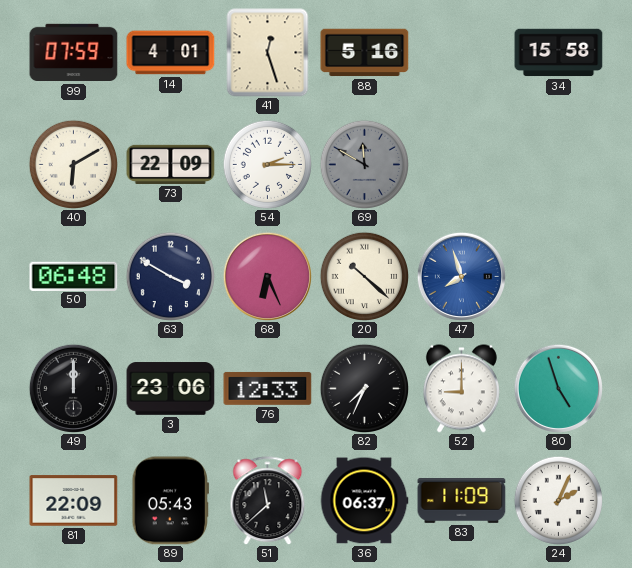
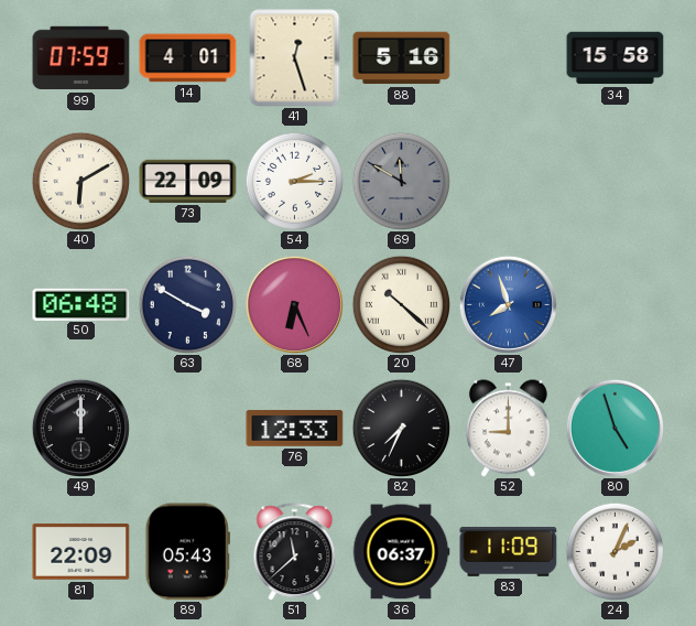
3: 23:06 -> none (171, 389)
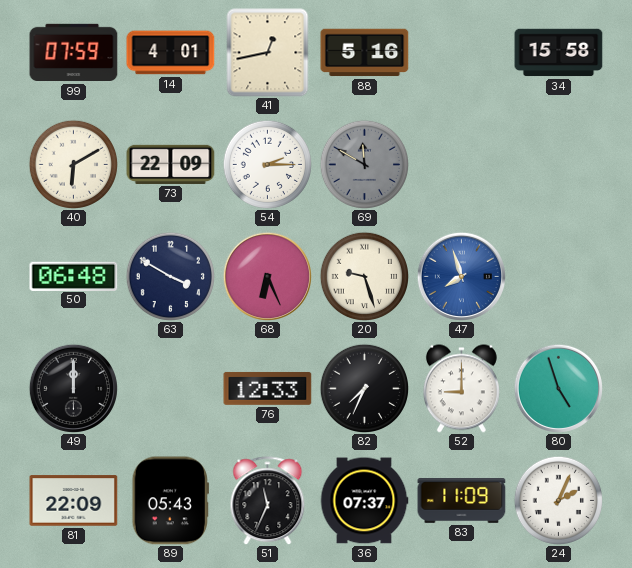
41: 12:27 -> 12:43 (268, 53)
20: 10:22 -> 9:27 (364, 276)
51: 11:38 -> 11:34 (268, 501)
36: 06:37 -> 07:37 (364, 501)
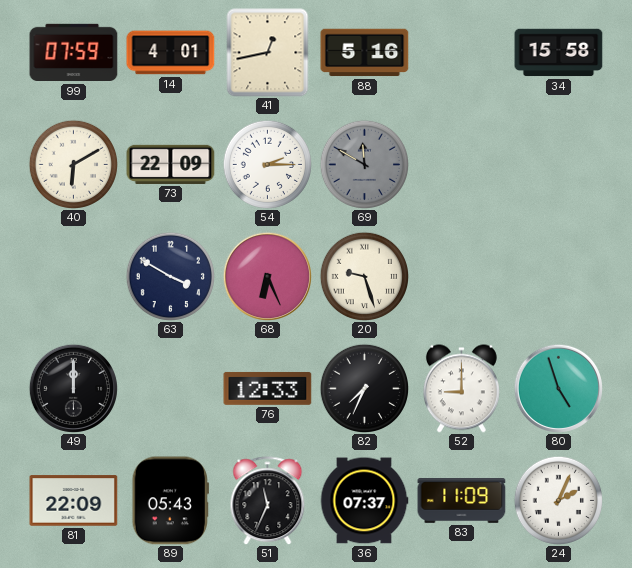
50: 06:48 -> none (74, 276)
47: 7:57 -> none (461, 276)
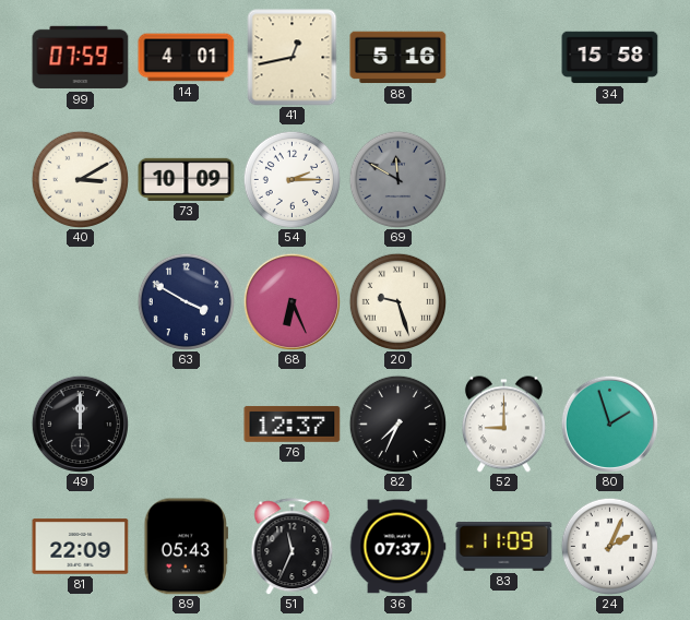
40: 6:10 -> 3:10 (80, 179)
73: 22:09 -> 10:09 (187, 179)
76: 12:33 -> 12:37 (293, 424)
80: 4:57 -> 1:57 (609, 424)
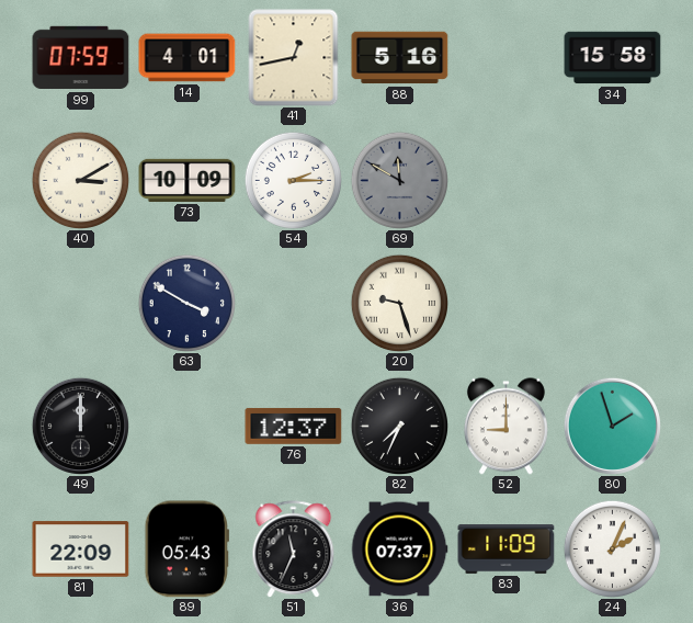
68: 6:26 -> none (292, 301)
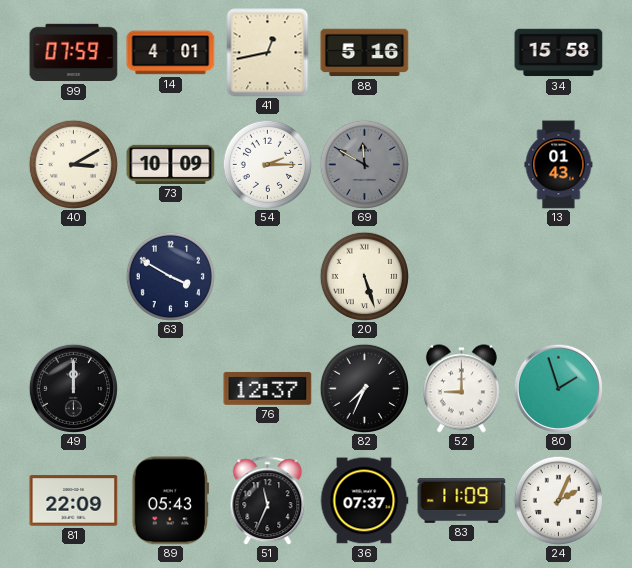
13: none -> 01:43 (559, 165)
20: 9:27 -> 5:27 (364, 276)
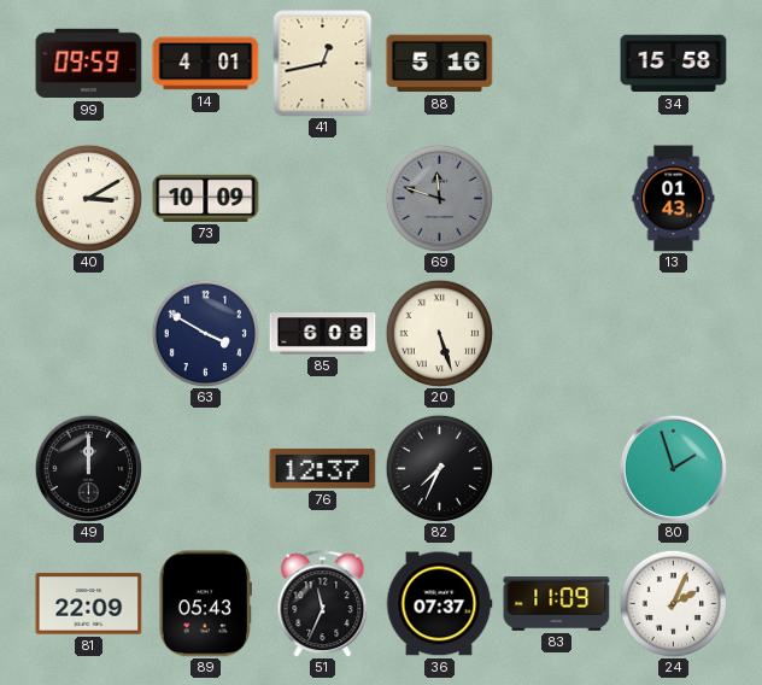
99: 07:59 -> 09:59 (89, 64)
54: 2:15 -> none (267, 164)
69: 11:50 -> 11:48 (439, 198)
85: none -> 6:08 (323, 334)
52: 9:00 -> none (461, 389)
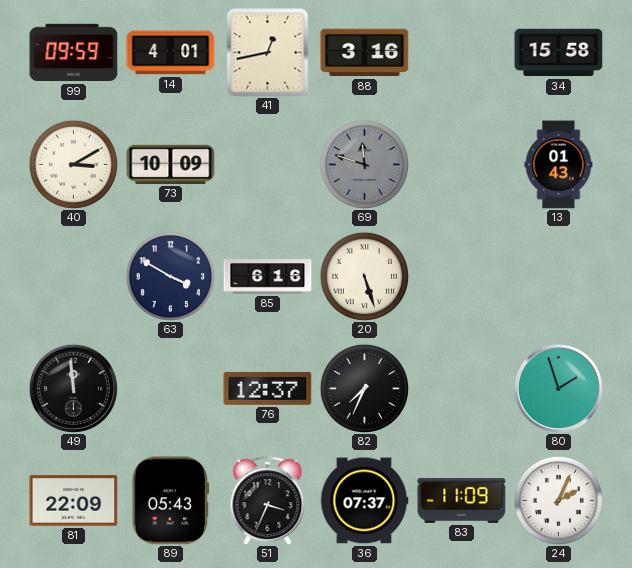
88: 5:16 -> 3:16 (365, 53)
85: 6:08 -> 6:16 (268, 277)
49: 12:00 -> 11:59 (73, 388)
51: 11:34 -> 3:34 (268, 501)
